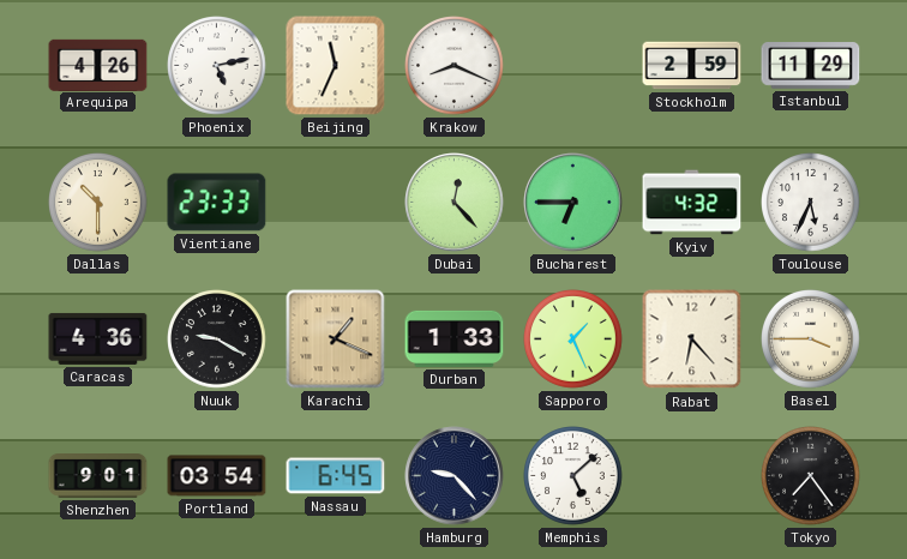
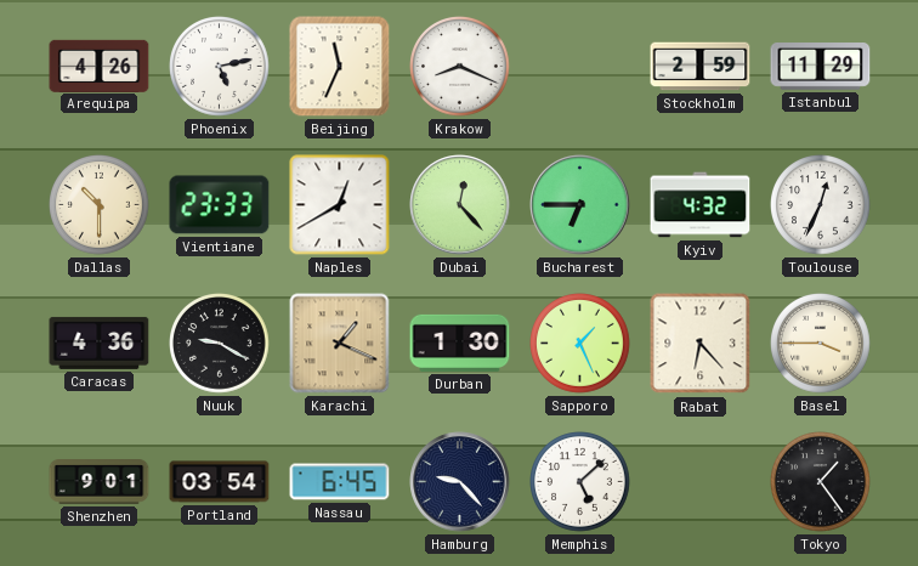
Naples: none -> 12:40 (340, 205)
Toulouse: 5:34 -> 12:34 (821, 205)
Durban: 1:33 -> 1:30 (460, 343)
Tokyo: 7:24 -> 1:24 (821, 482)
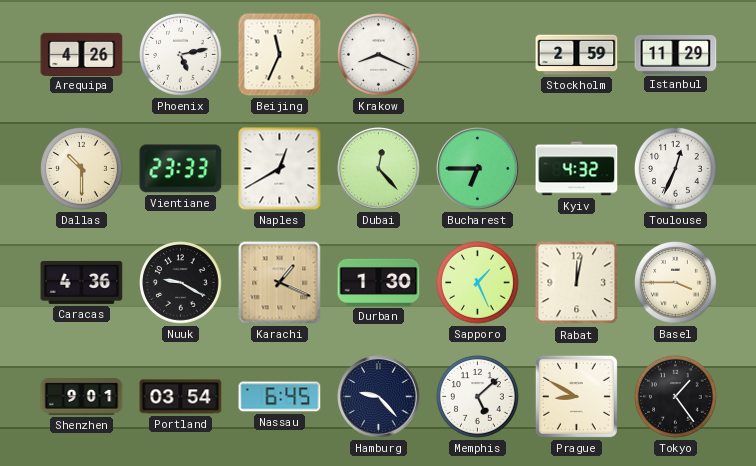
Rabat: 6:23 -> 12:02 (577, 283)
Prague: none -> 8:50 (576, 396)
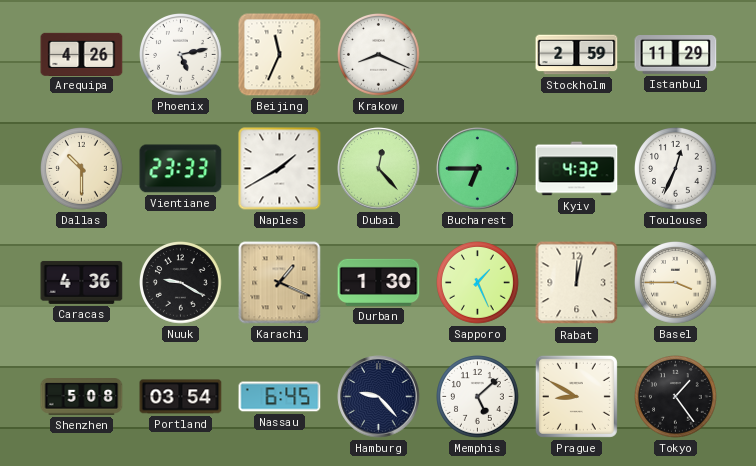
Naples: 12:40 -> 1:40 (280, 169)
Shenzhen: 9:01 -> 5:08 (82, 397)
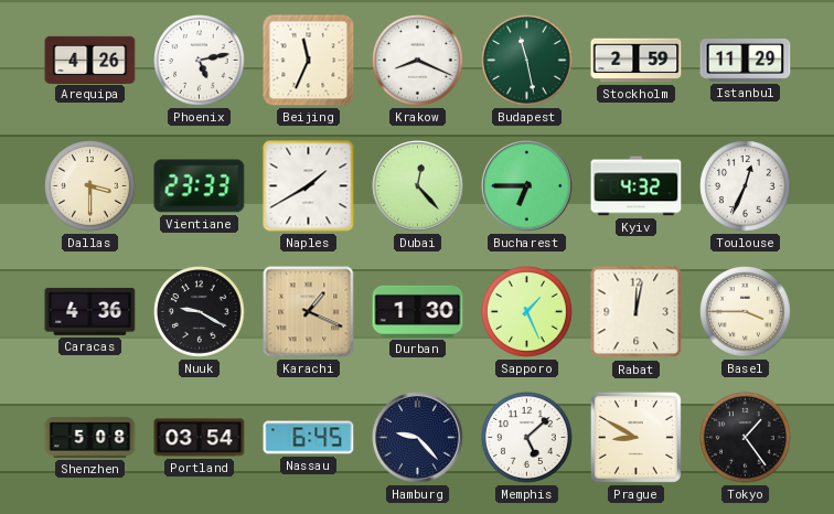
Budapest: none -> 11:28 (527, 61)
Dallas: 10:30 -> 3:30 (90, 186)
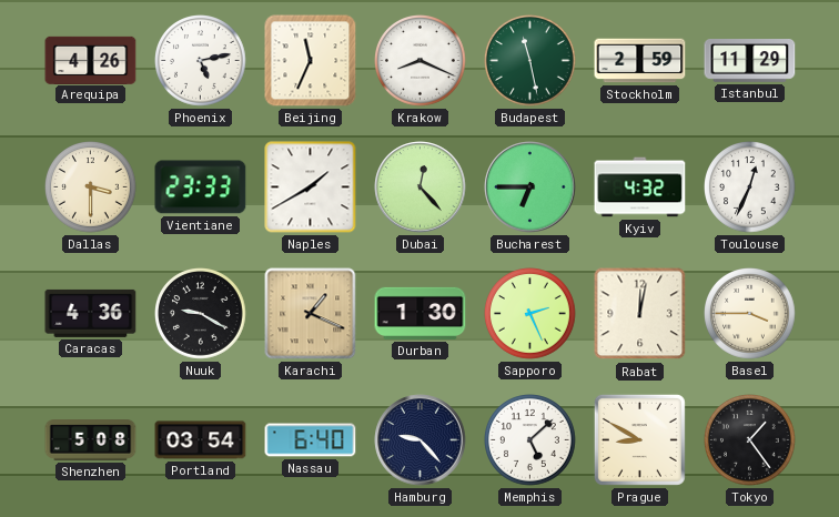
Sapporo: 1:26 -> 2:26 (530, 314)
Nassau: 6:45 -> 6:40 (311, 440)
